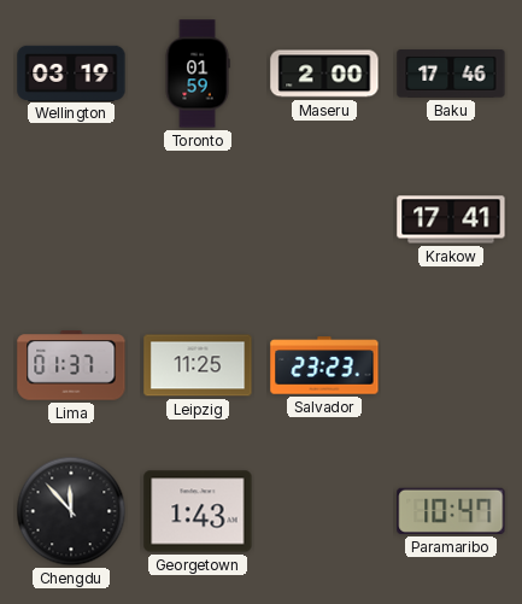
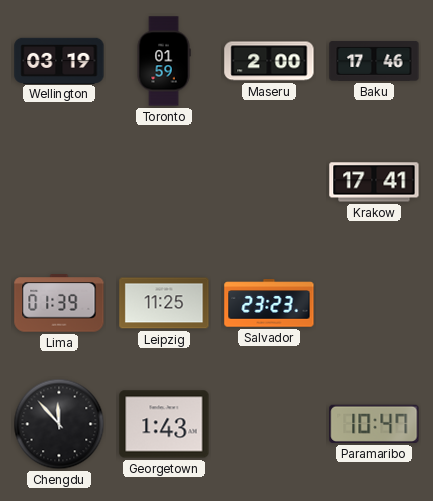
Lima: 01:37 -> 01:39 (59, 303)
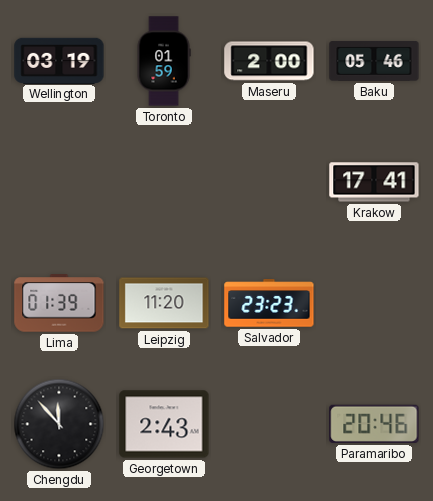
Baku: 17:46 -> 05:46 (374, 62)
Leipzig: 11:25 -> 11:20 (164, 303)
Georgetown: 1:43 -> 2:43 (164, 424)
Paramaribo: 10:47 -> 20:46 (374, 424)
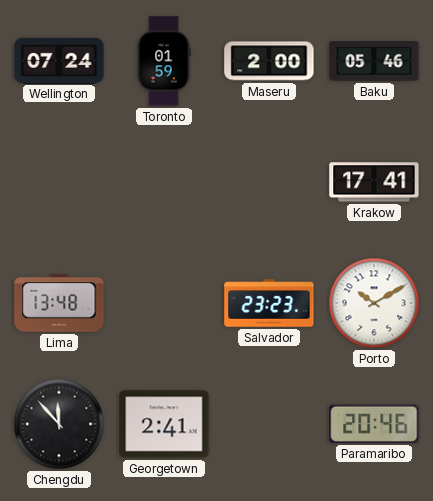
Wellington: 03:19 -> 07:24 (59, 60)
Lima: 01:39 -> 13:48 (59, 303)
Leipzig: 11:20 -> none (164, 303)
Porto: none -> 10:10 (374, 303)
Georgetown: 2:43 -> 2:41 (164, 424)
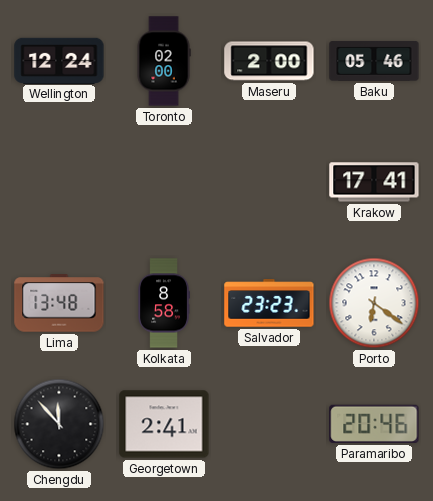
Wellington: 07:24 -> 12:24 (59, 60)
Toronto: 01:59 -> 02:00 (164, 61)
Kolkata: none -> 8:58 (164, 303)
Porto: 10:10 -> 6:21 (374, 303)
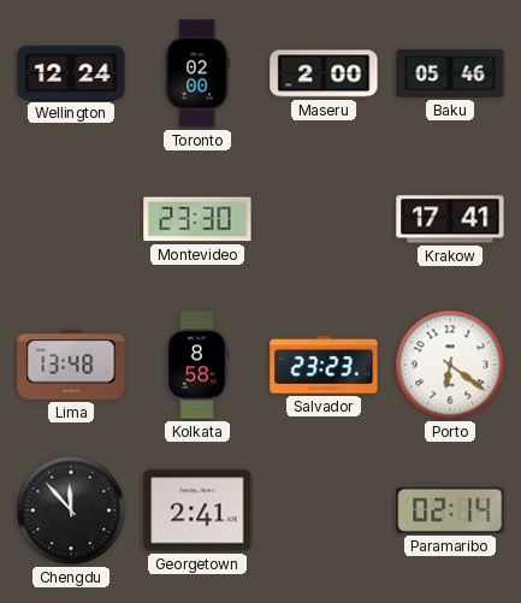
Montevideo: none -> 23:30 (197, 219)
Paramaribo: 20:46 -> 02:14 (450, 510)
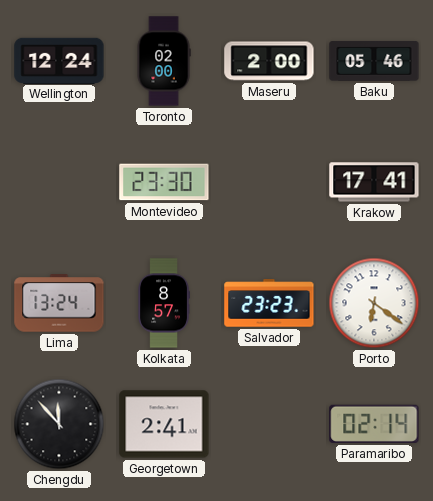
Lima: 13:48 -> 13:24 (59, 303)
Kolkata: 8:58 -> 8:57 (164, 303)
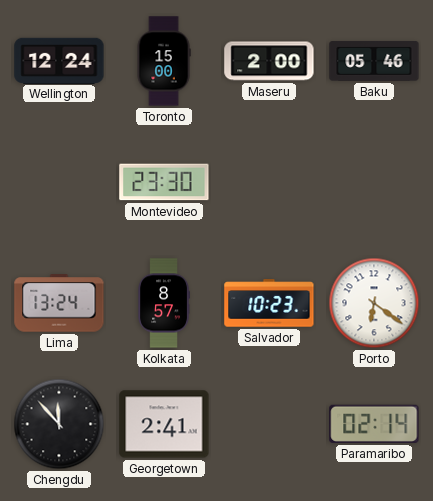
Toronto: 02:00 -> 15:00 (164, 61)
Krakow: 17:41 -> none (374, 182)
Salvador: 23:23 -> 10:23 (269, 303)
